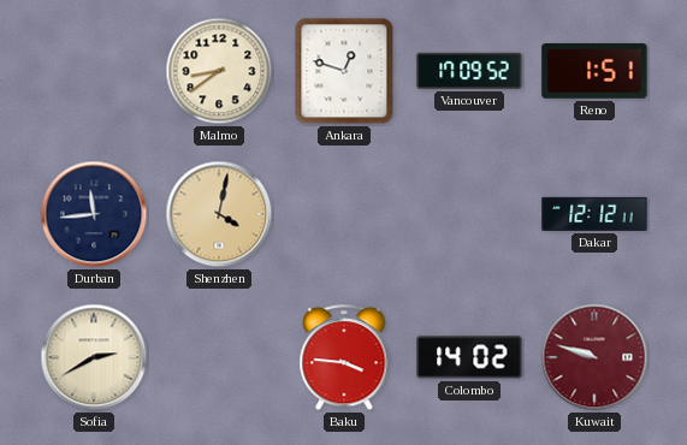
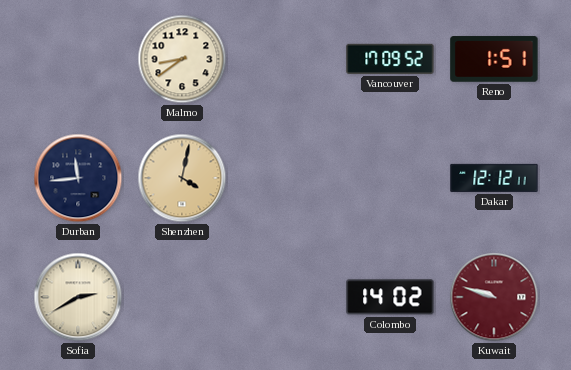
Ankara: 12:48 -> none (344, 71)
Baku: 3:46 -> none (344, 358)
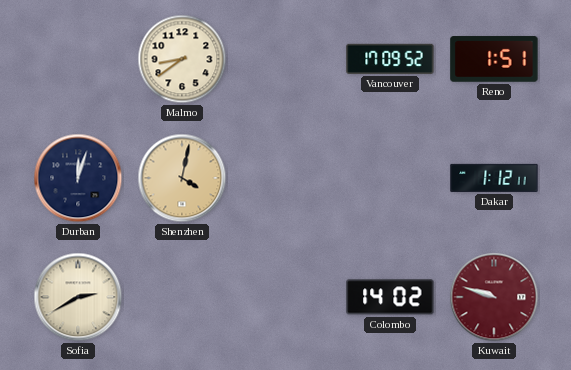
Durban: 11:44 -> 12:03 (78, 178)
Dakar: 12:12 -> 1:12 (494, 178)
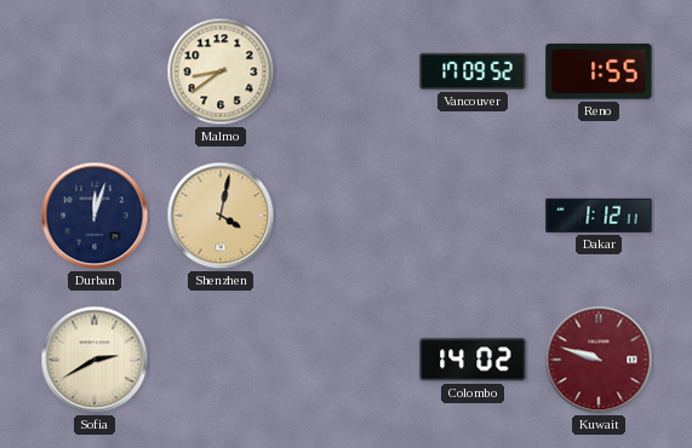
Reno: 1:51 -> 1:55 (599, 71)
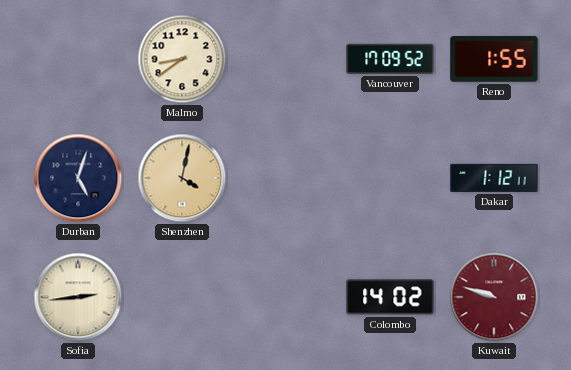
Durban: 12:03 -> 5:03 (78, 178)
Sofia: 2:40 -> 2:44 (78, 297)
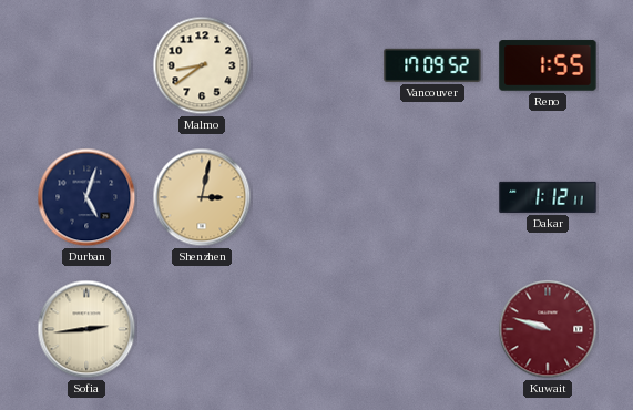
Shenzhen: 4:02 -> 3:02 (202, 197)
Colombo: 14:02 -> none (390, 297)
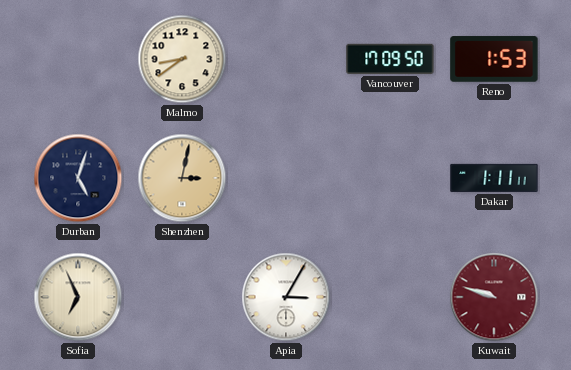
Vancouver: 17:09:52 -> 17:09:50 (390, 59)
Reno: 1:55 -> 1:53 (494, 59)
Dakar: 1:12 -> 1:11 (494, 178)
Sofia: 2:44 -> 6:56 (78, 297)
Apia: none -> 3:05 (286, 297)
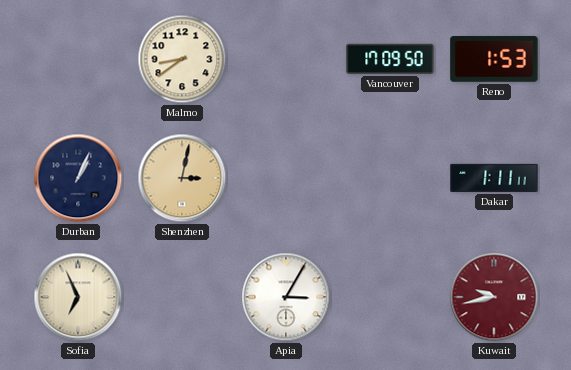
Durban: 5:03 -> 1:04 (78, 178)
Kuwait: 9:48 -> 9:43 (494, 297)
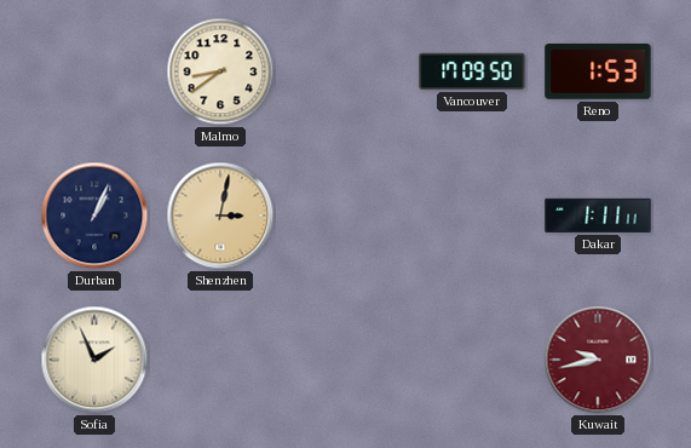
Sofia: 6:56 -> 1:56 (94, 360)
Apia: 3:05 -> none (286, 297)
